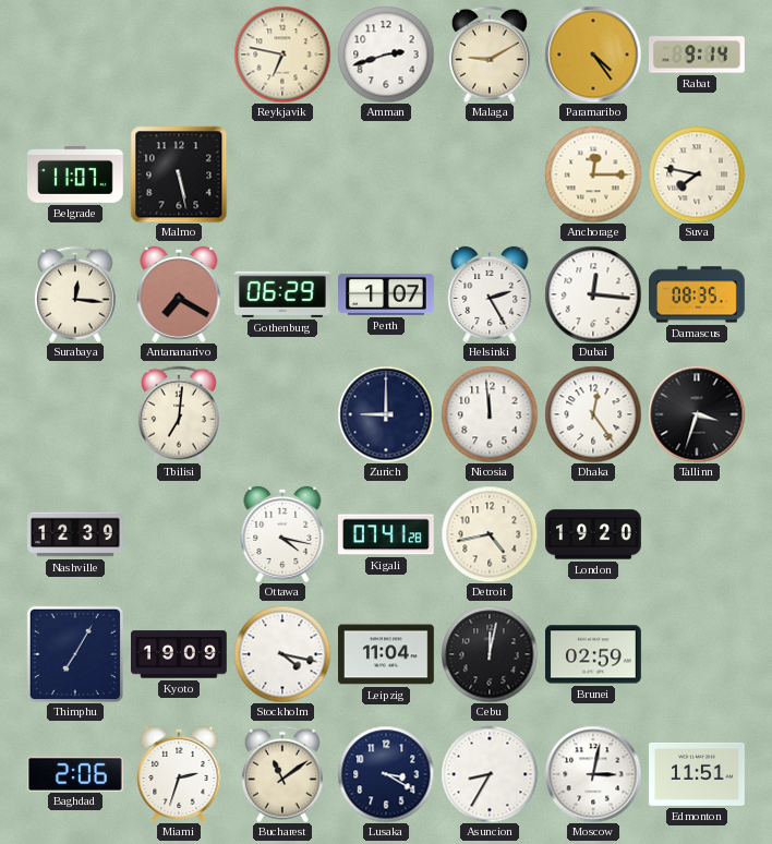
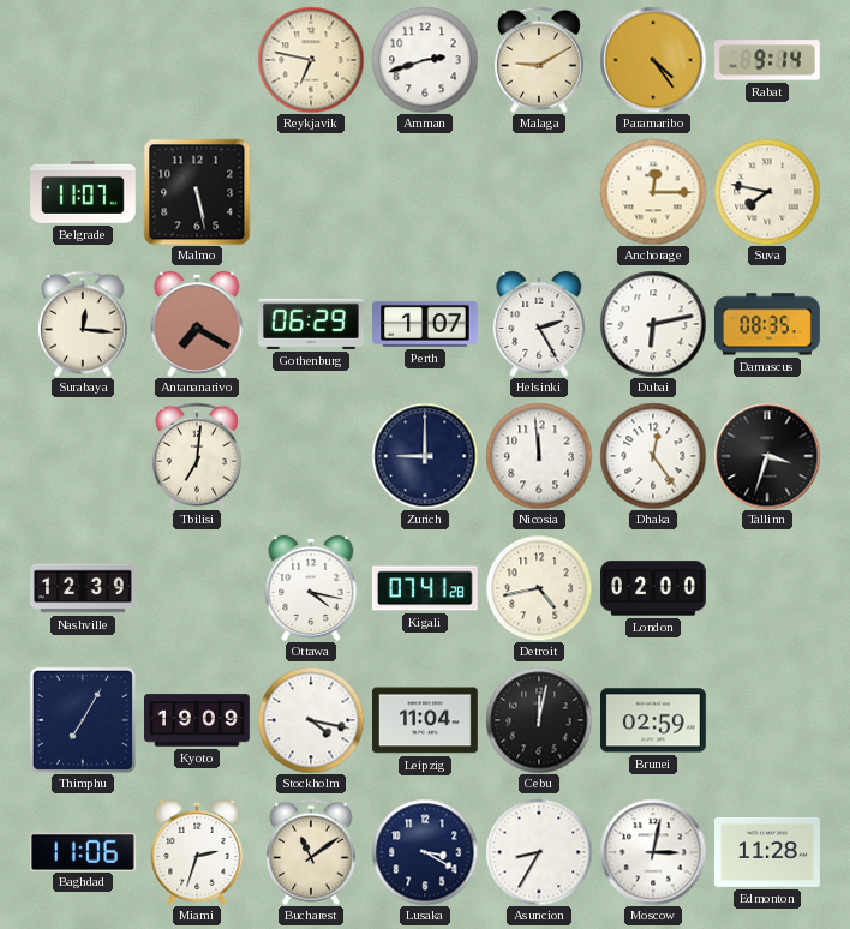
Dubai: 12:16 -> 6:13 (653, 324)
London: 19:20 -> 02:00 (653, 588)
Baghdad: 2:06 -> 11:06 (84, 851)
Edmonton: 11:51 -> 11:28 (768, 852)
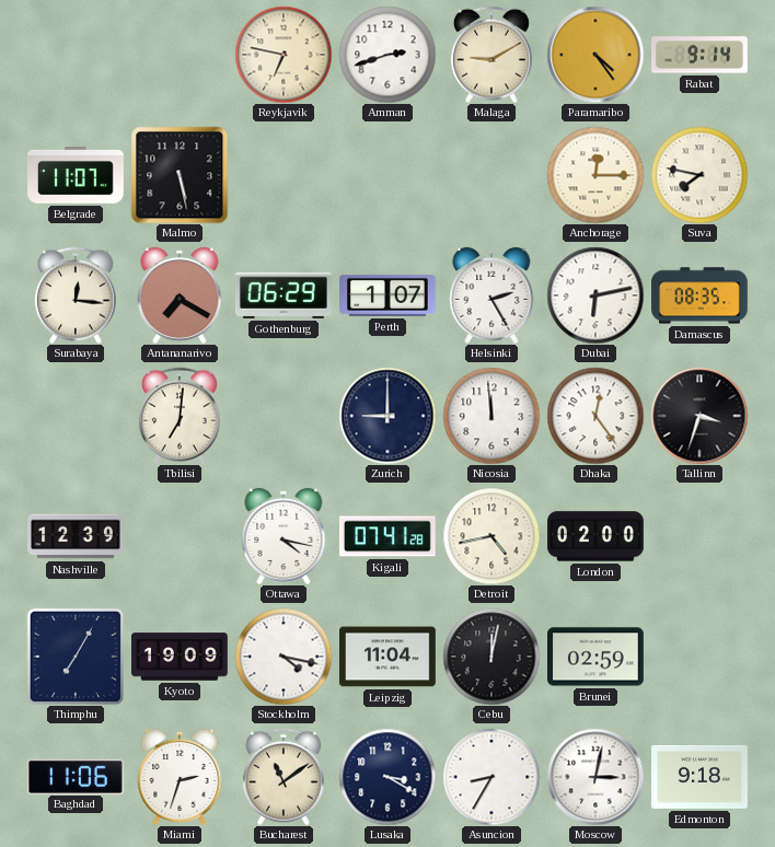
Edmonton: 11:28 -> 9:18 (701, 777)
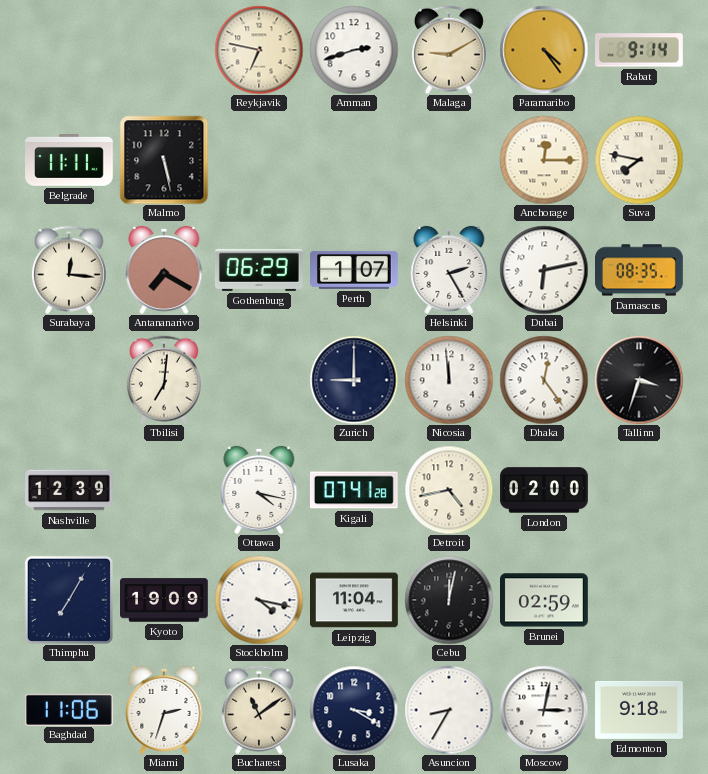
Belgrade: 11:07 -> 11:11 (70, 161)
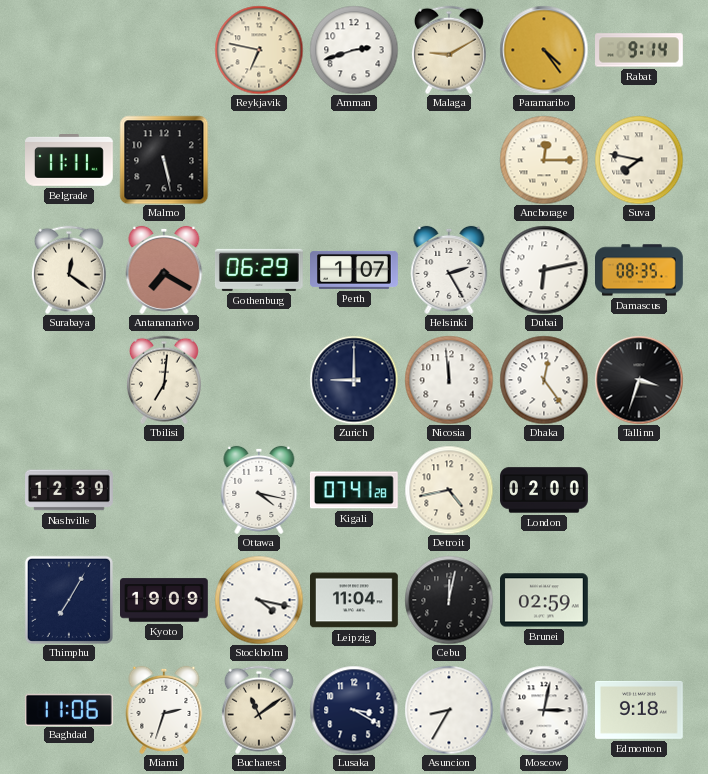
Surabaya: 12:16 -> 12:21 (69, 270)
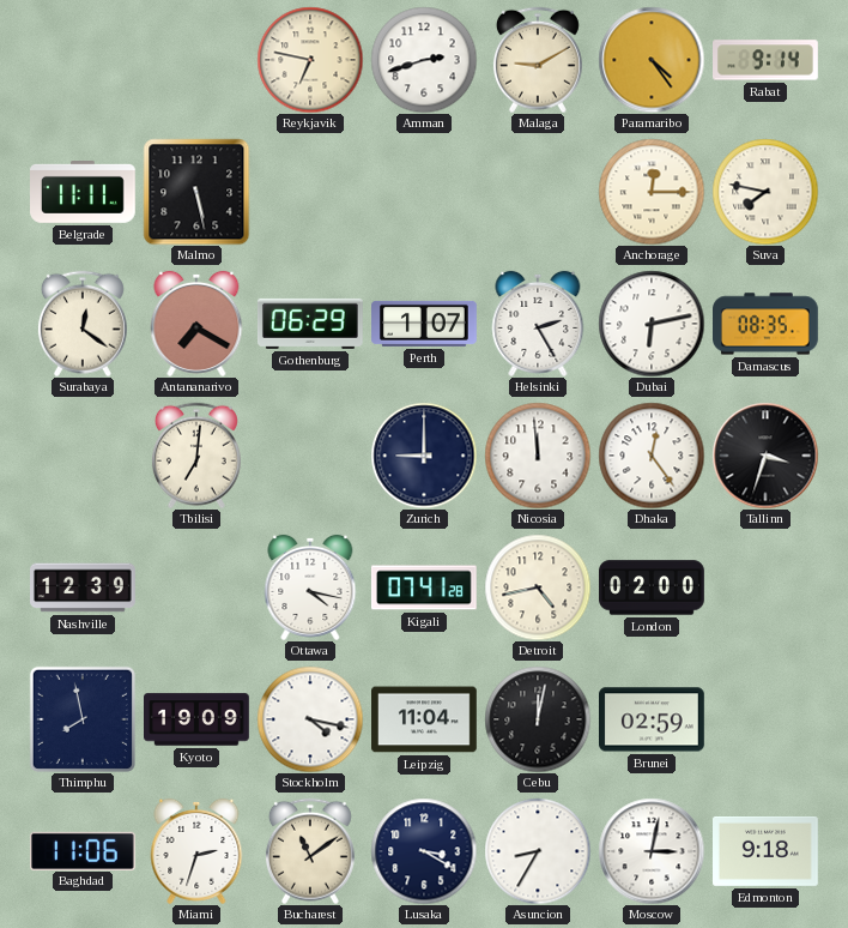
Thimphu: 7:05 -> 7:58 (83, 719)
